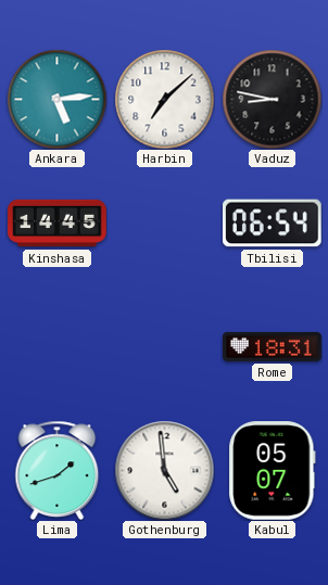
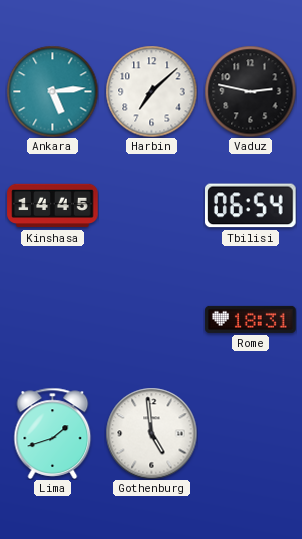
Vaduz: 8:47 -> 2:47 (250, 91)
Kabul: 05:07 -> none (273, 471)
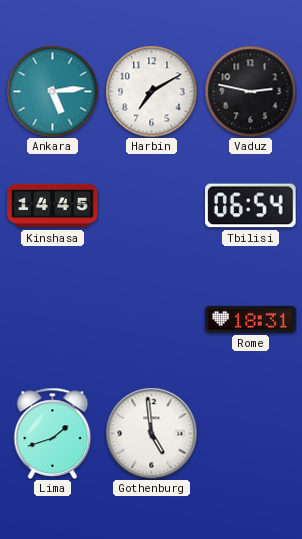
Harbin: 7:08 -> 7:10 (151, 91)
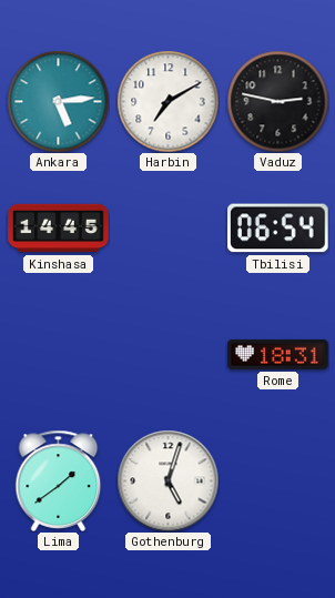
Lima: 1:42 -> 1:39 (59, 480)
Gothenburg: 4:59 -> 5:03 (167, 480)
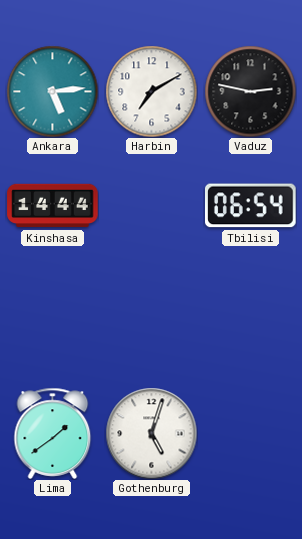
Kinshasa: 14:45 -> 14:44 (53, 206)
Rome: 18:31 -> none (278, 354)
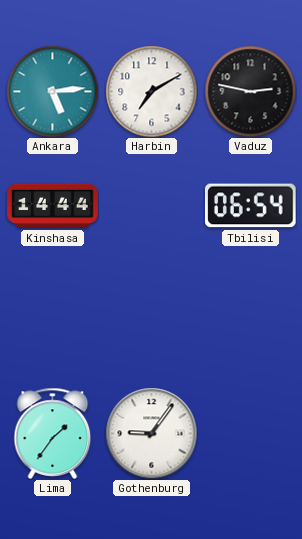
Lima: 1:39 -> 1:36 (53, 433)
Gothenburg: 5:03 -> 9:06 (151, 433)
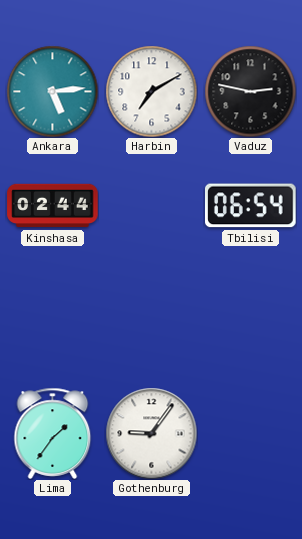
Kinshasa: 14:44 -> 02:44 (53, 206)
